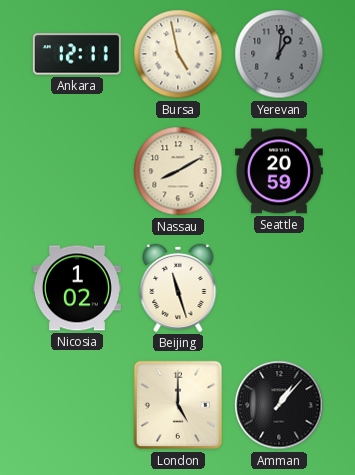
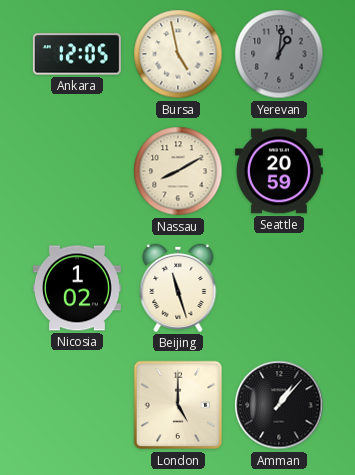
Ankara: 12:11 -> 12:05 (77, 54)
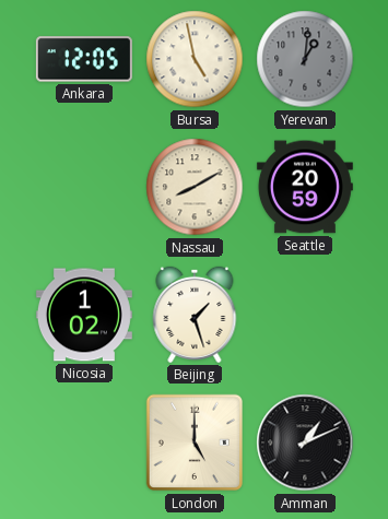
Beijing: 11:27 -> 1:27 (195, 315)
Amman: 1:07 -> 1:11 (305, 443)
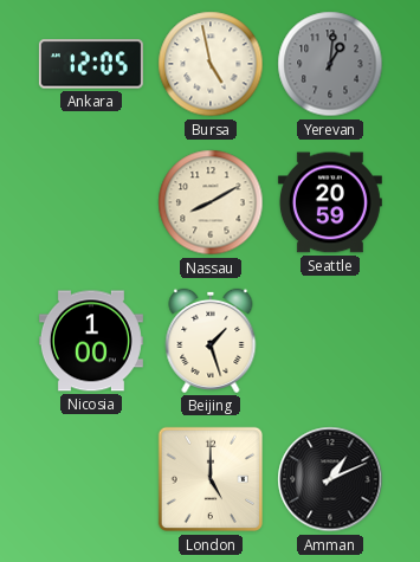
Nicosia: 1:02 -> 1:00 (91, 341)
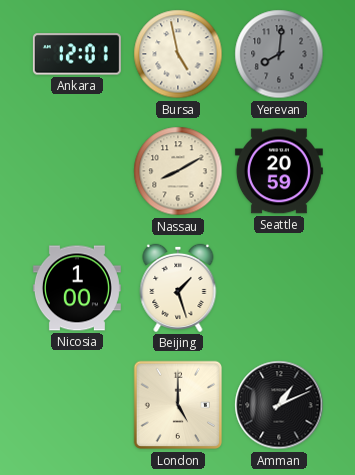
Ankara: 12:05 -> 12:01 (77, 54)
Yerevan: 1:01 -> 8:01 (279, 54)
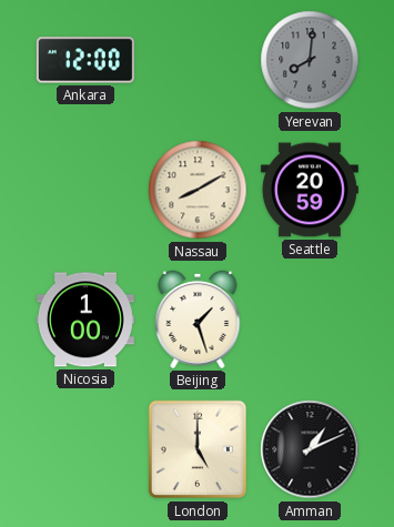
Ankara: 12:01 -> 12:00 (85, 60)
Bursa: 4:58 -> none (178, 54)
